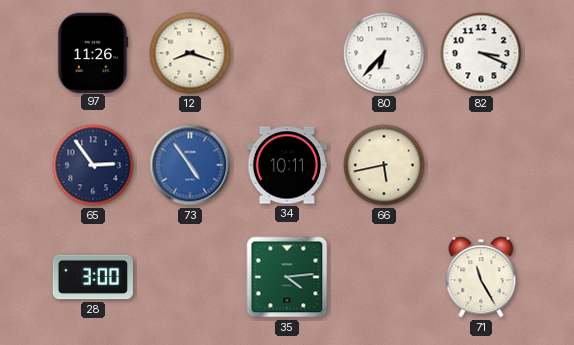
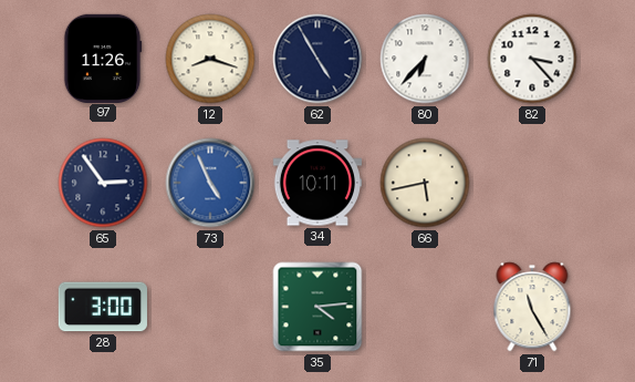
62: none -> 4:55 (317, 59)
82: 3:19 -> 3:23 (532, 59)
73: 4:54 -> 4:56 (210, 183)
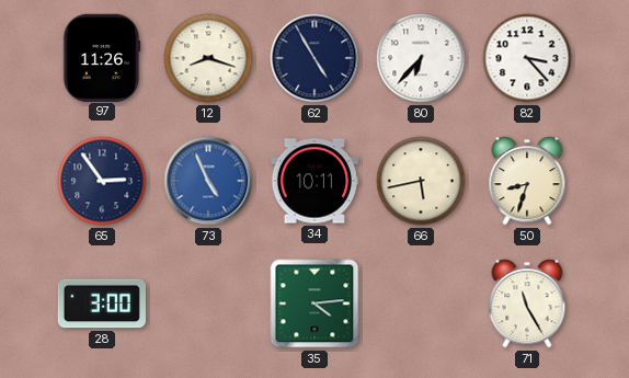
50: none -> 8:33 (527, 181)
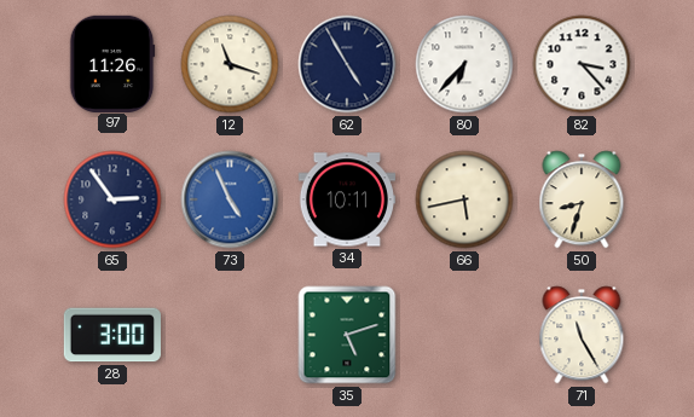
12: 8:18 -> 11:18 (230, 64)
35: 4:14 -> 5:12 (347, 335)
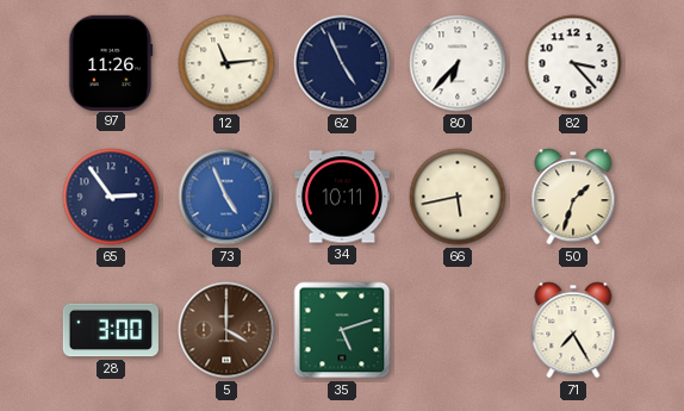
12: 11:18 -> 11:14 (226, 63)
62: 4:55 -> 4:56 (342, 63)
50: 8:33 -> 1:33 (573, 197)
5: none -> 4:00 (226, 330)
71: 11:25 -> 7:25 (573, 330)
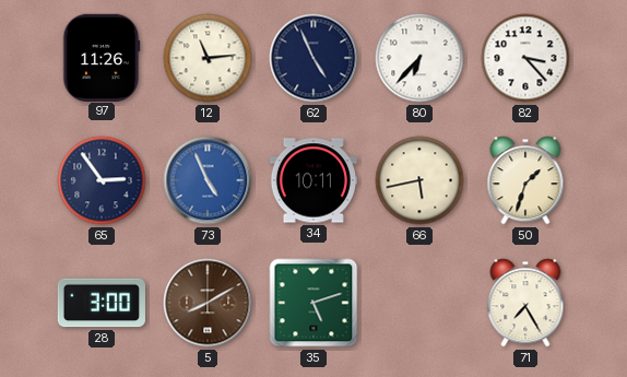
5: 4:00 -> 8:10 (208, 303)
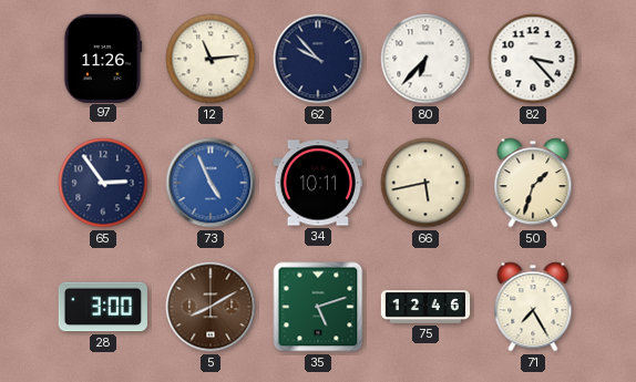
62: 4:56 -> 9:53 (318, 59)
75: none -> 12:46 (425, 308)
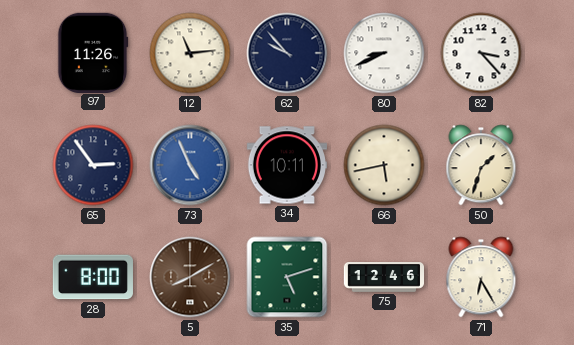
80: 6:37 -> 8:41 (384, 53)
28: 3:00 -> 8:00 (93, 277)
71: 7:25 -> 6:25 (481, 277)
